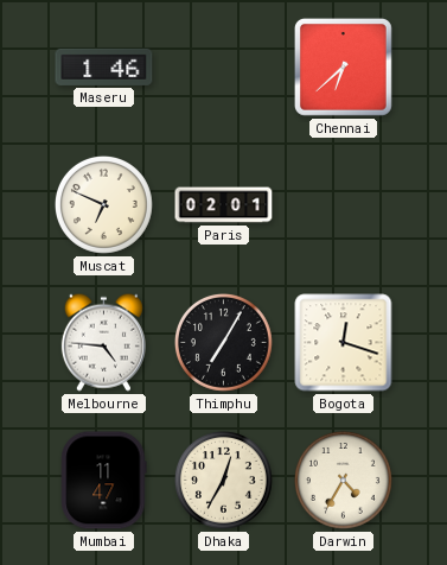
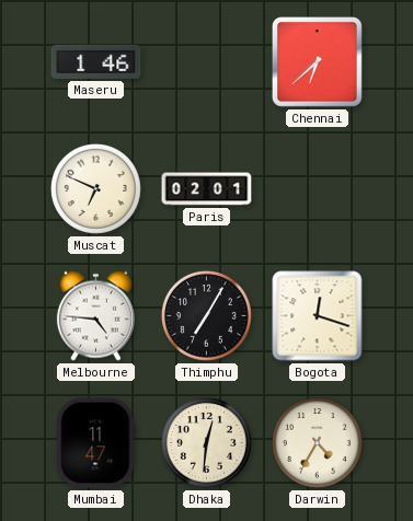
Dhaka: 12:35 -> 12:31 (206, 442)
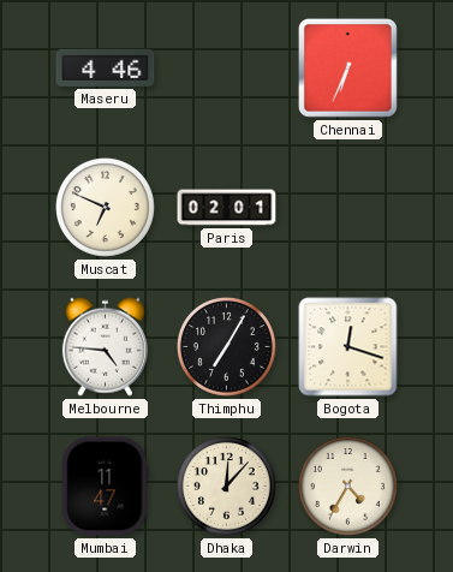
Maseru: 1:46 -> 4:46 (106, 67)
Chennai: 6:38 -> 6:34 (347, 67)
Dhaka: 12:31 -> 12:07 (226, 485)
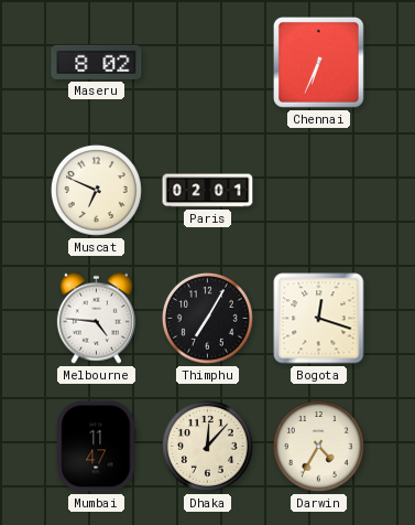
Maseru: 4:46 -> 8:02 (97, 62)
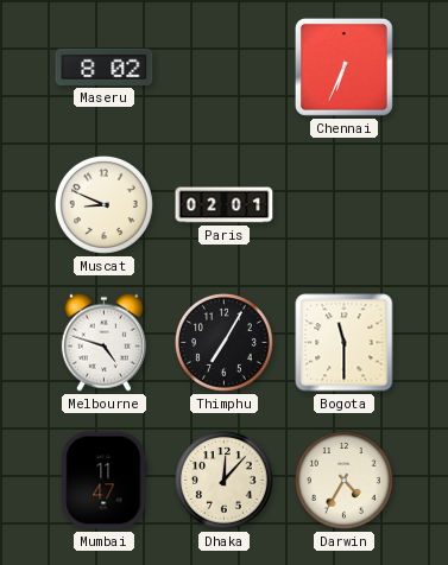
Muscat: 6:49 -> 8:49 (103, 204)
Melbourne: 4:46 -> 4:48 (103, 342)
Bogota: 12:18 -> 11:30 (345, 343)
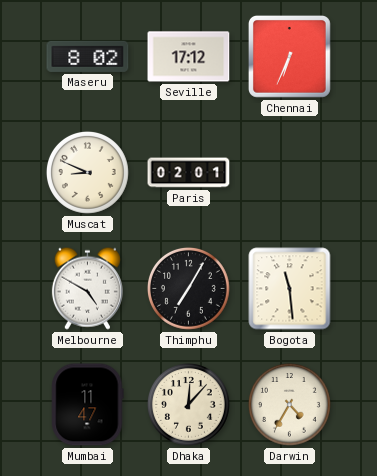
Seville: none -> 17:12 (189, 57)
Melbourne: 4:48 -> 4:50 (87, 288)
Bogota: 11:30 -> 11:29 (290, 289)
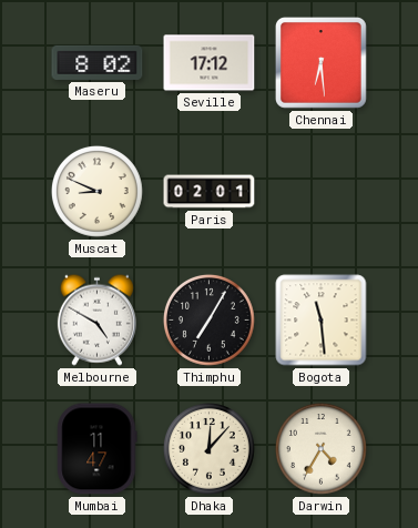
Chennai: 6:34 -> 6:29 (320, 62)
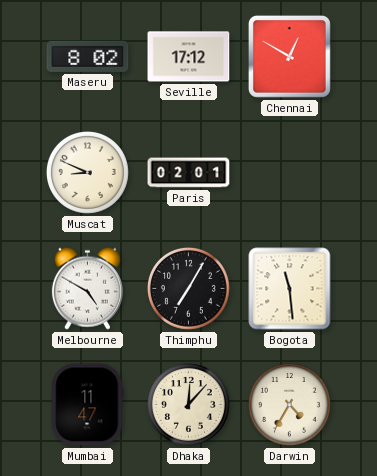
Chennai: 6:29 -> 12:50 (289, 56)
